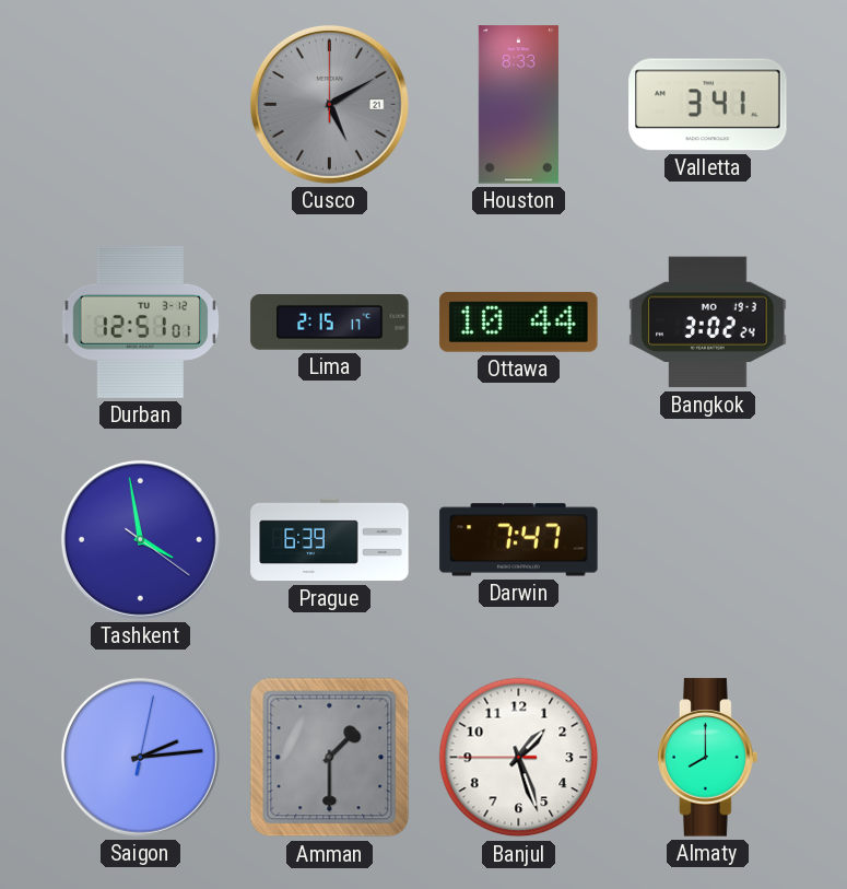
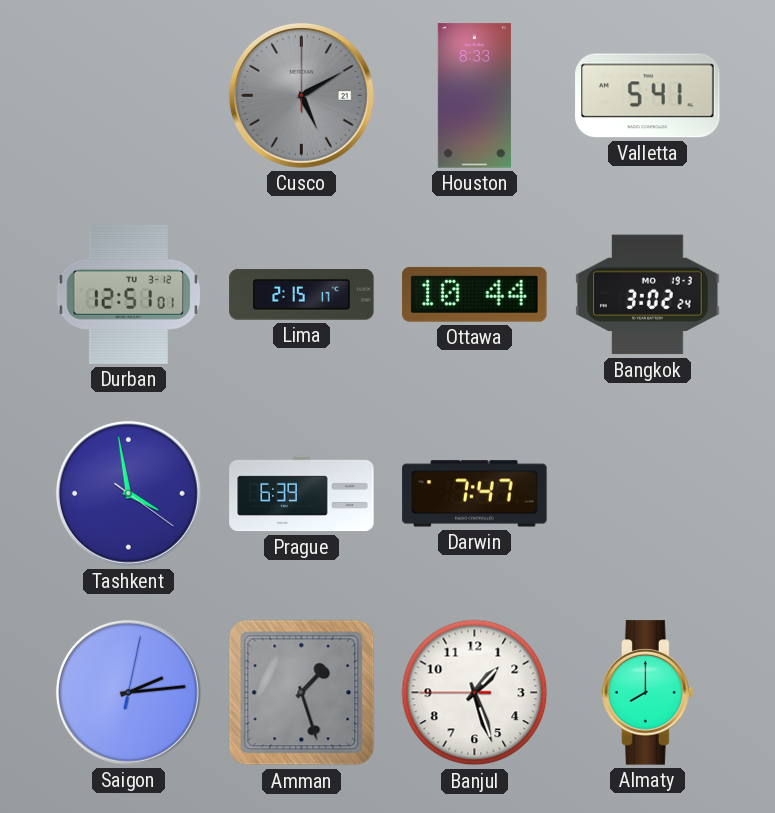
Valletta: 3:41 -> 5:41 (648, 96)
Amman: 1:30 -> 1:27 (302, 693)
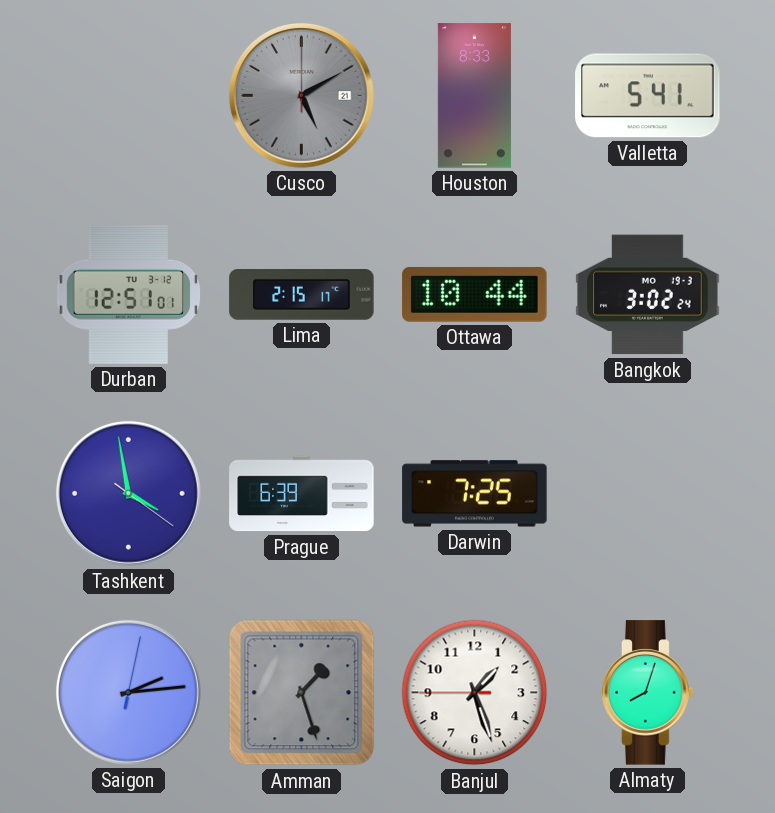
Darwin: 7:47 -> 7:25 (475, 494)
Almaty: 8:00 -> 8:03 (648, 693)
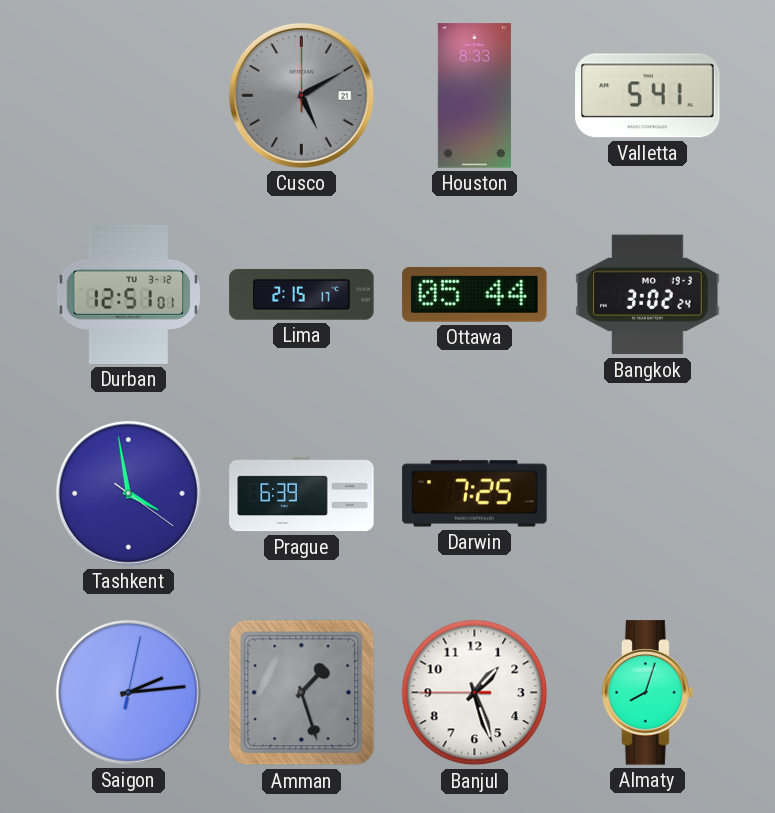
Ottawa: 10:44 -> 05:44 (475, 294)
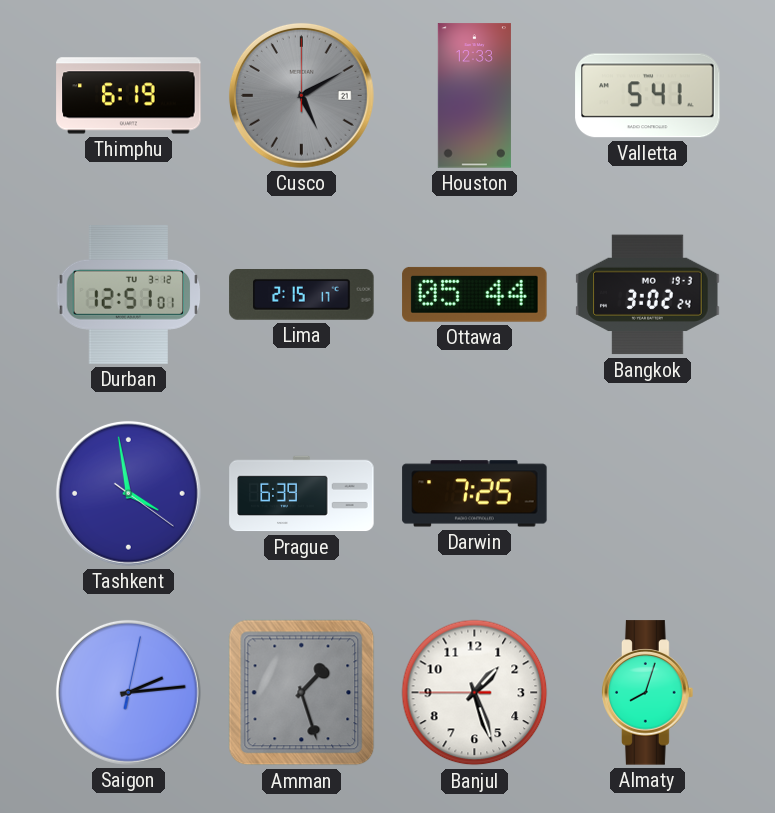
Thimphu: none -> 6:19 (129, 96)
Houston: 8:33 -> 12:33 (474, 96)
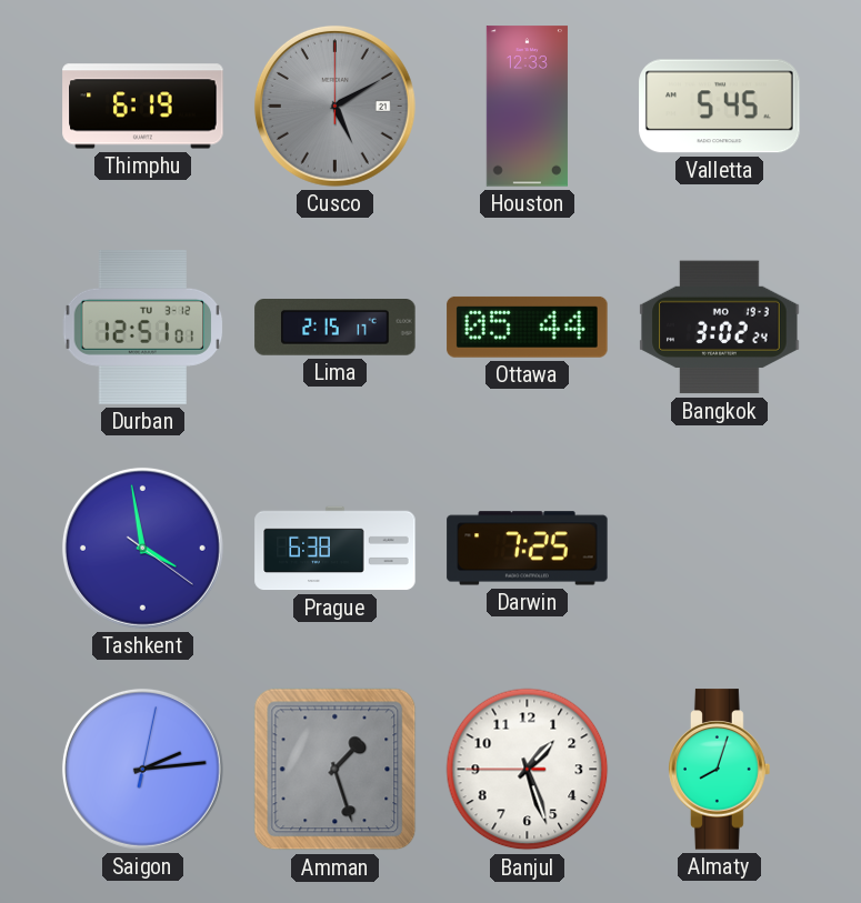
Valletta: 5:41 -> 5:45 (720, 107)
Prague: 6:39 -> 6:38 (336, 549)
